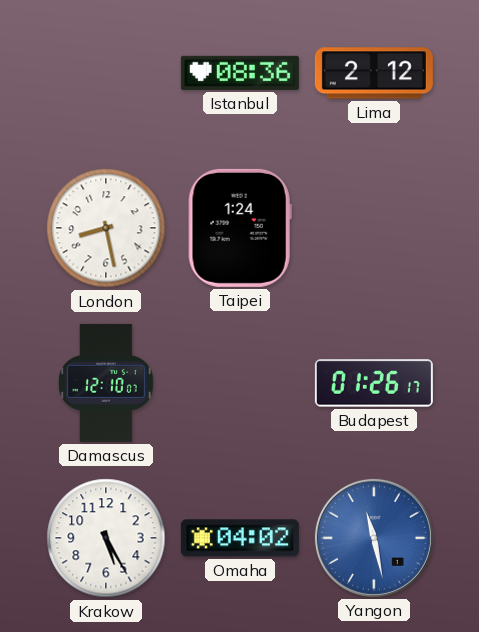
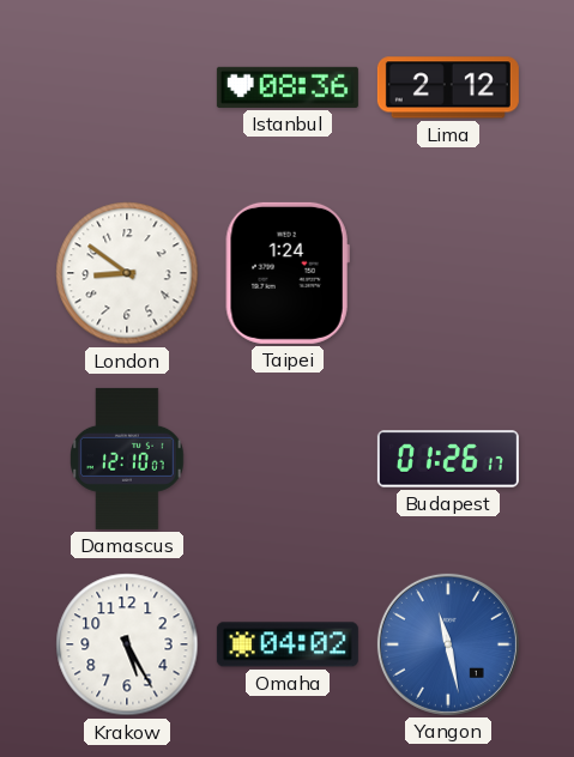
London: 8:28 -> 8:51 (127, 273)
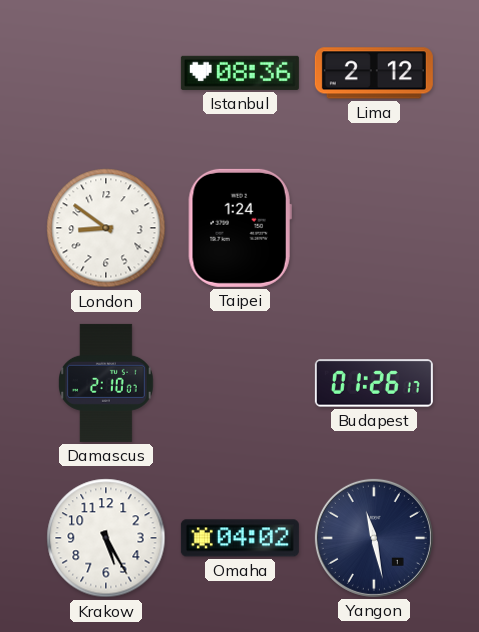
Damascus: 12:10 -> 2:10 (107, 383)
Yangon dial: blue -> navy (374, 538)
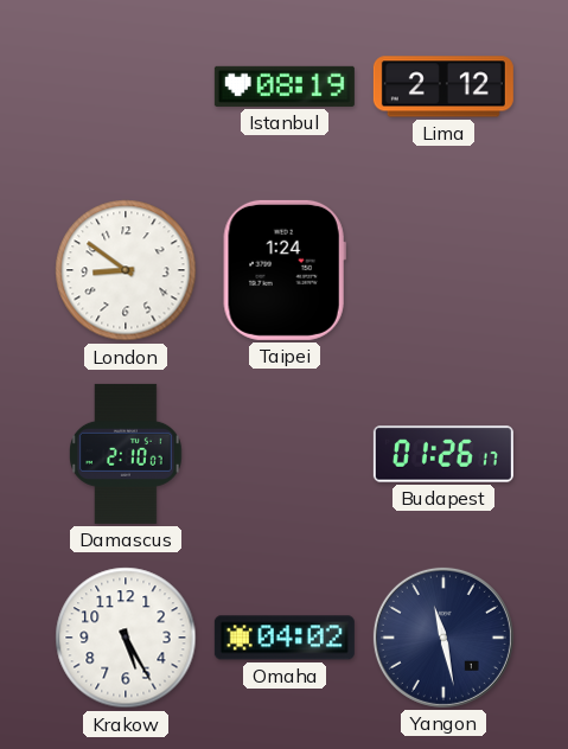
Istanbul: 08:36 -> 08:19 (285, 87)
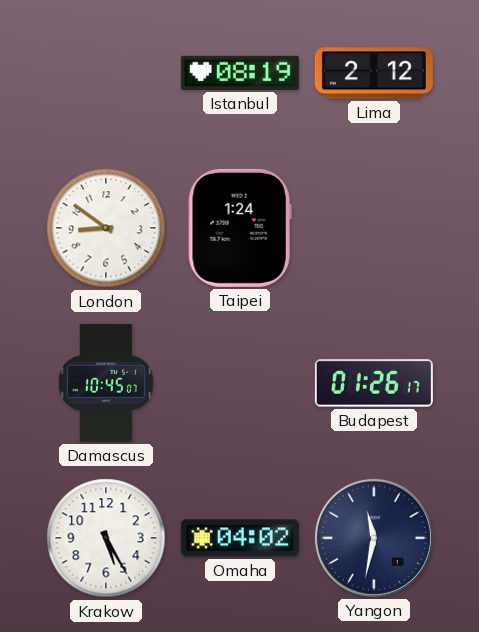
Damascus: 2:10 -> 10:45 (107, 383)
Yangon: 11:28 -> 11:32 (374, 538)
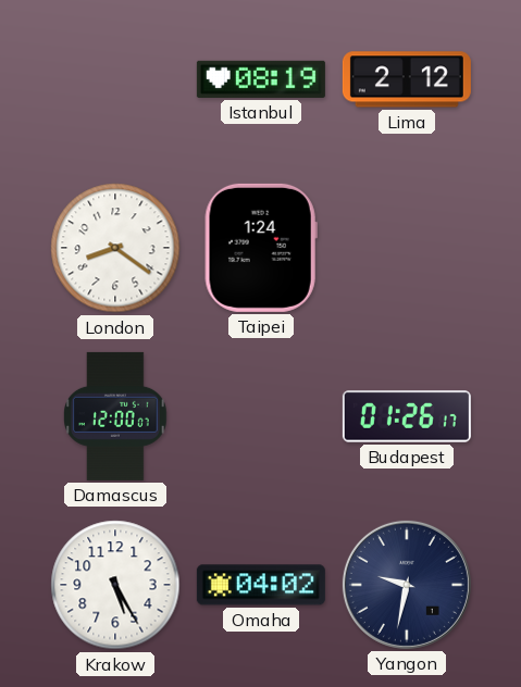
London: 8:51 -> 8:21 (115, 248)
Damascus: 10:45 -> 12:00 (116, 416)
Yangon: 11:32 -> 9:32 (407, 585)
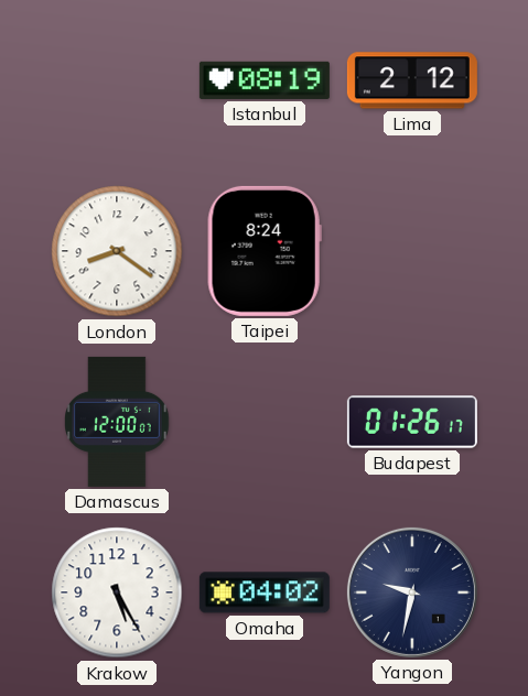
Taipei: 1:24 -> 8:24 (265, 251)
